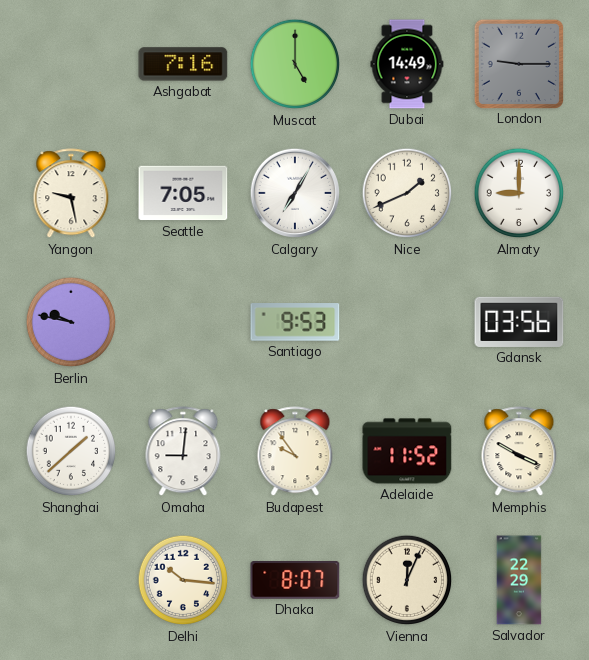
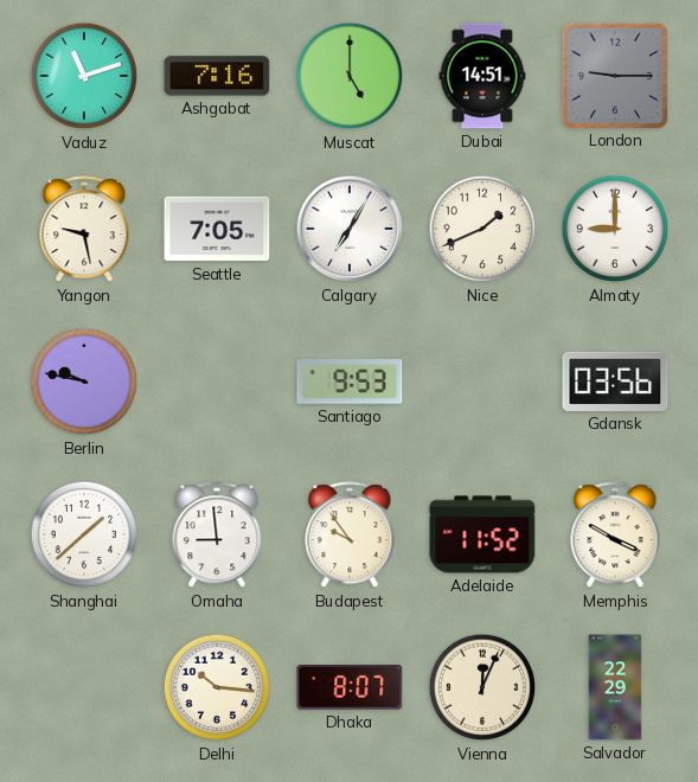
Vaduz: none -> 11:12 (84, 76)
Dubai: 14:49 -> 14:51 (482, 76)
Omaha: 9:01 -> 8:59 (217, 536)
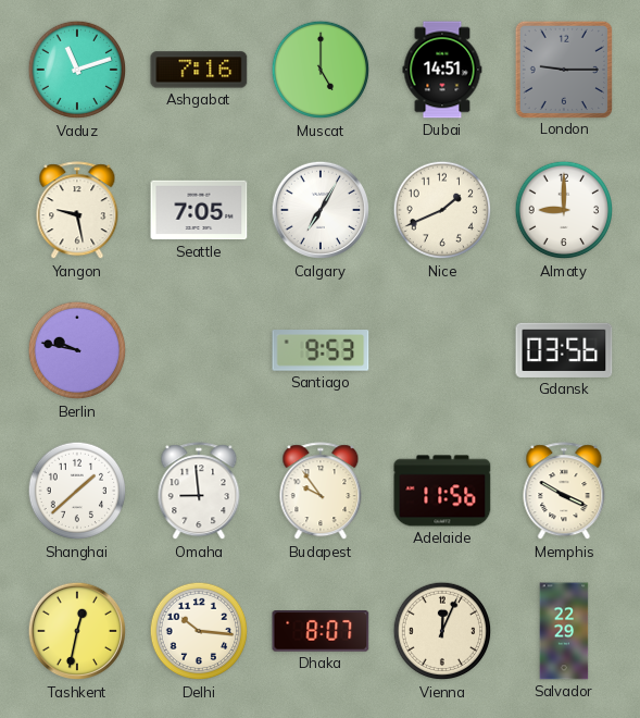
Adelaide: 11:52 -> 11:56 (442, 491)
Tashkent: none -> 12:32 (77, 631)
